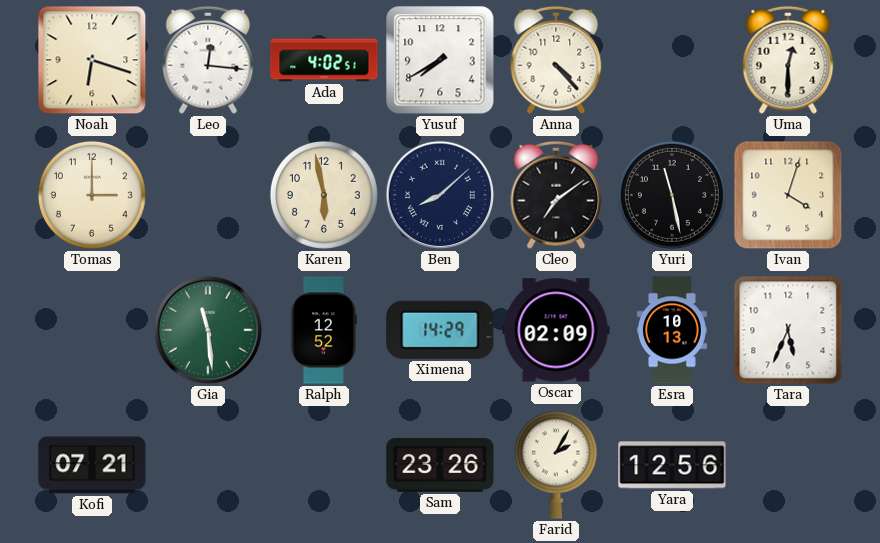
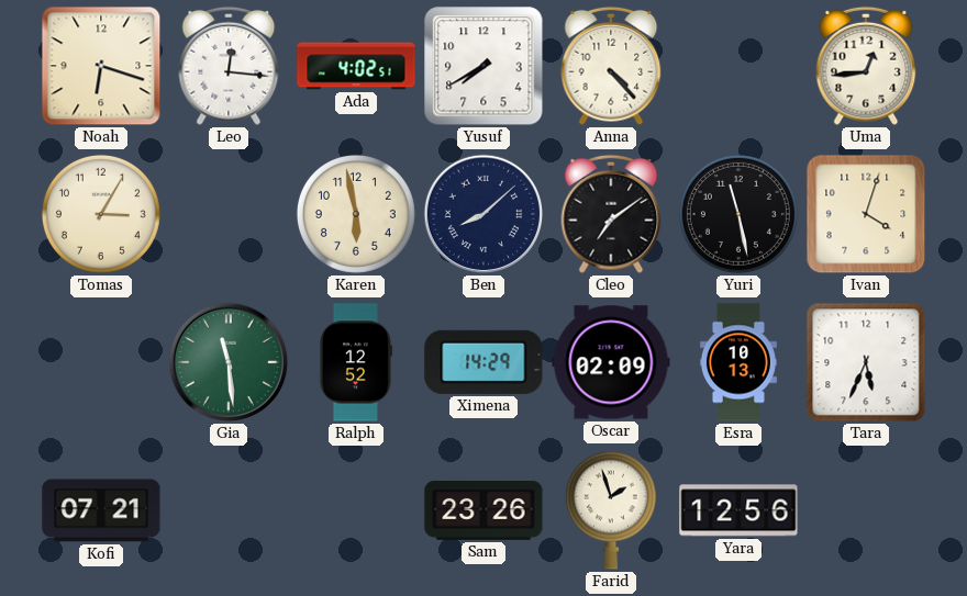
Uma: 12:30 -> 12:44 (866, 66)
Tomas: 3:00 -> 3:05 (101, 214)
Farid: 2:05 -> 1:57 (611, 510)
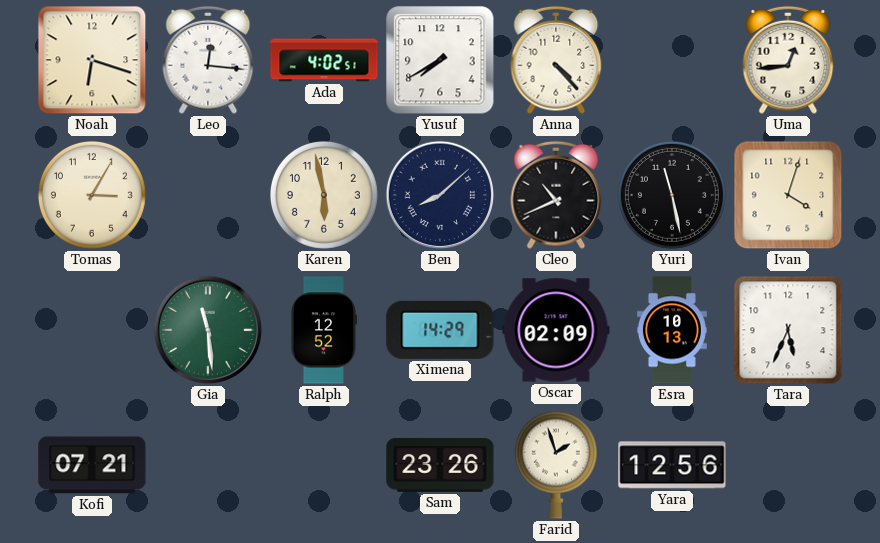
Cleo: 7:09 -> 10:41 (556, 195)
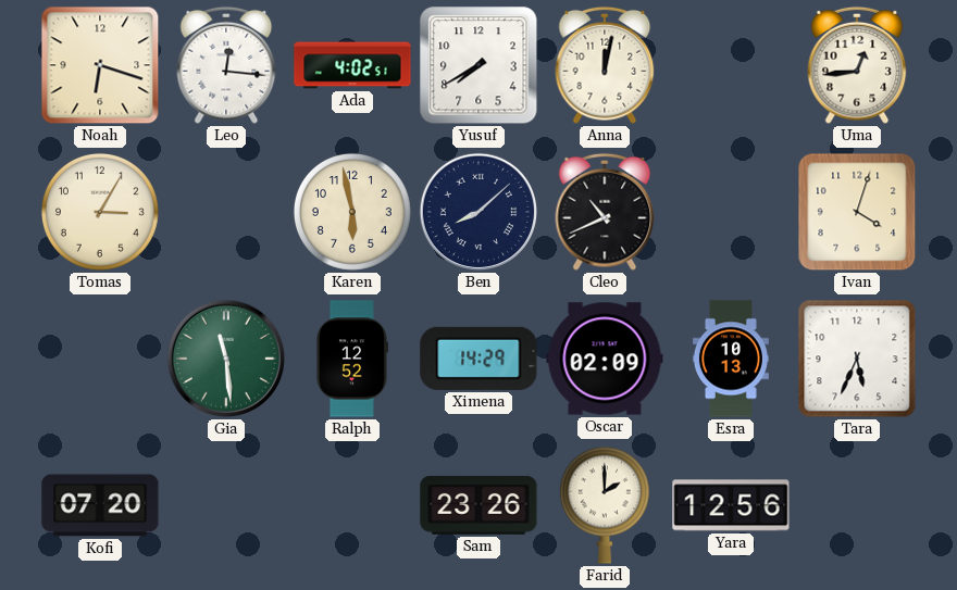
Anna: 4:23 -> 12:02 (605, 65)
Yuri: 11:28 -> none (672, 195)
Kofi: 07:21 -> 07:20 (100, 505)
Farid: 1:57 -> 2:00 (605, 505)
